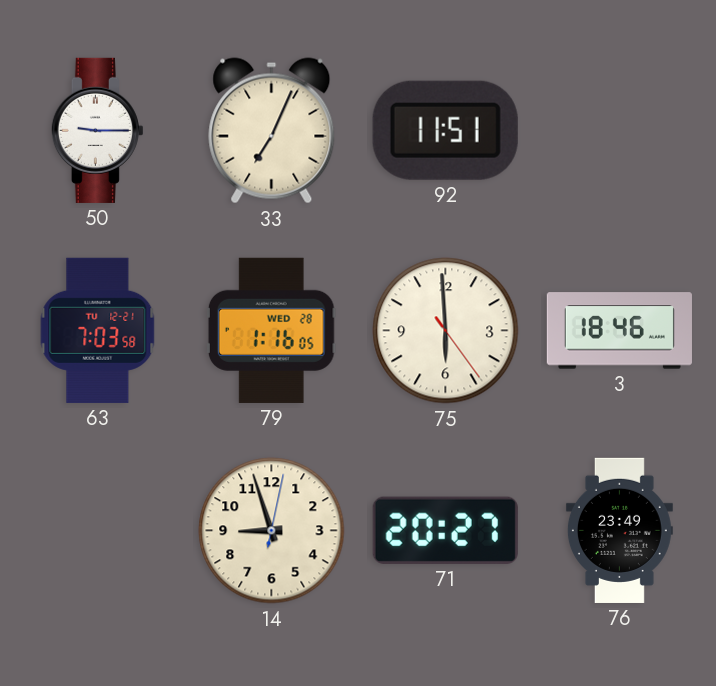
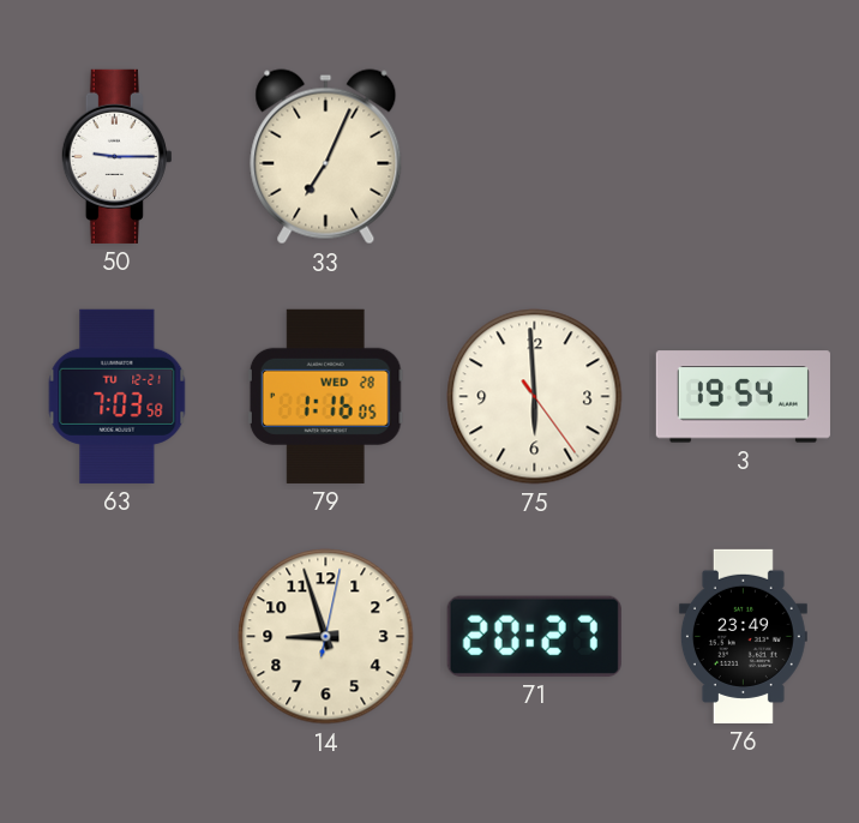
92: 11:51 -> none (445, 130)
3: 18:46 -> 19:54 (743, 397)
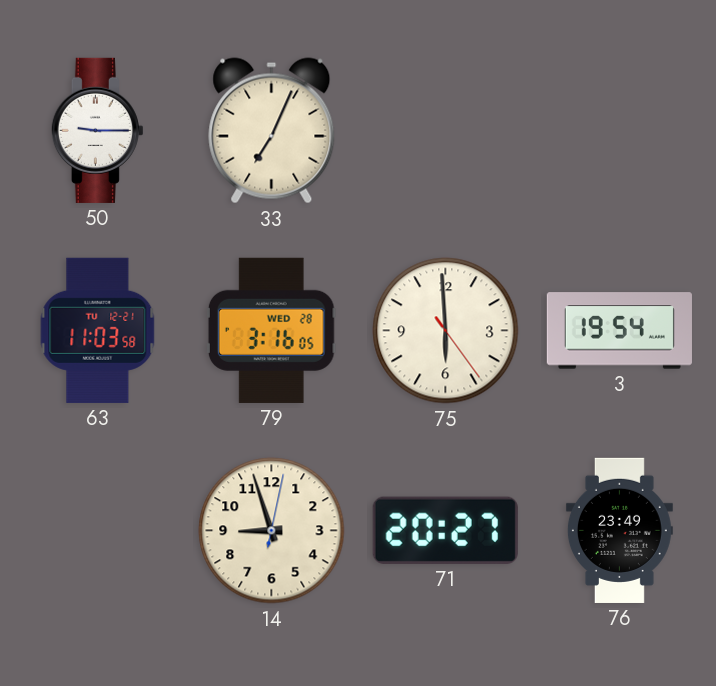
63: 7:03 -> 11:03 (98, 330)
79: 1:16 -> 3:16 (271, 330)
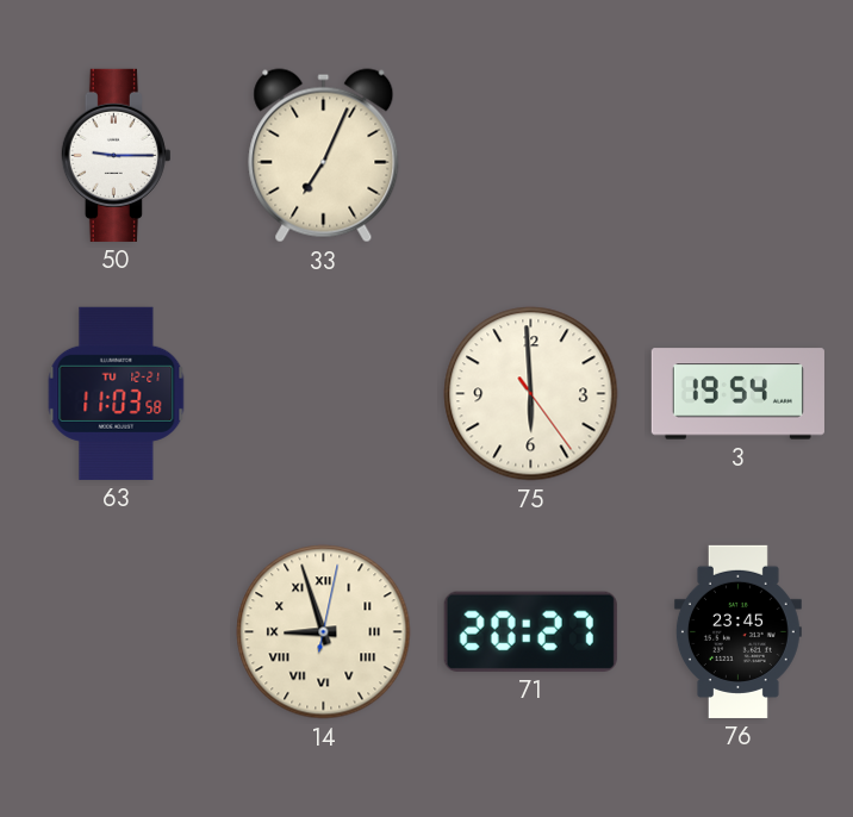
79: 3:16 -> none (271, 330)
14 numerals: Arabic -> Roman (324, 632)
76: 23:49 -> 23:45 (737, 631)
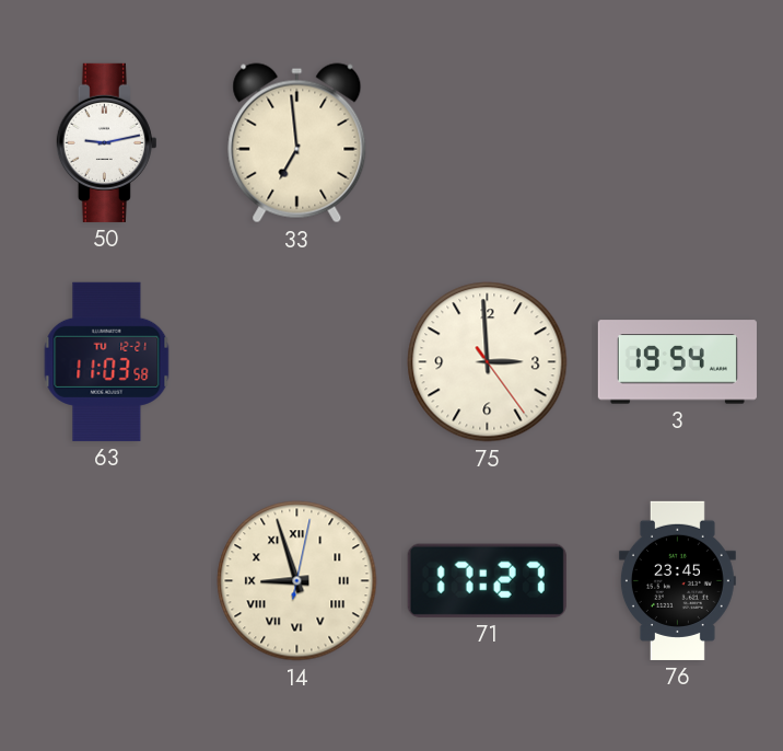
50: 9:15 -> 9:13 (106, 142)
33: 7:04 -> 6:59 (297, 143)
75: 5:59 -> 2:59 (488, 362)
71: 20:27 -> 17:27 (487, 580)
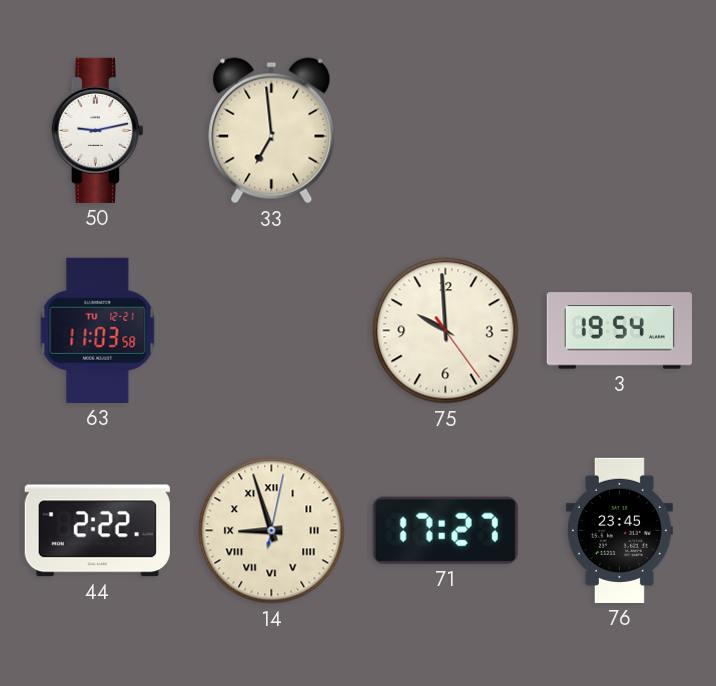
75: 2:59 -> 9:59 (446, 331)
44: none -> 2:22 (97, 531)
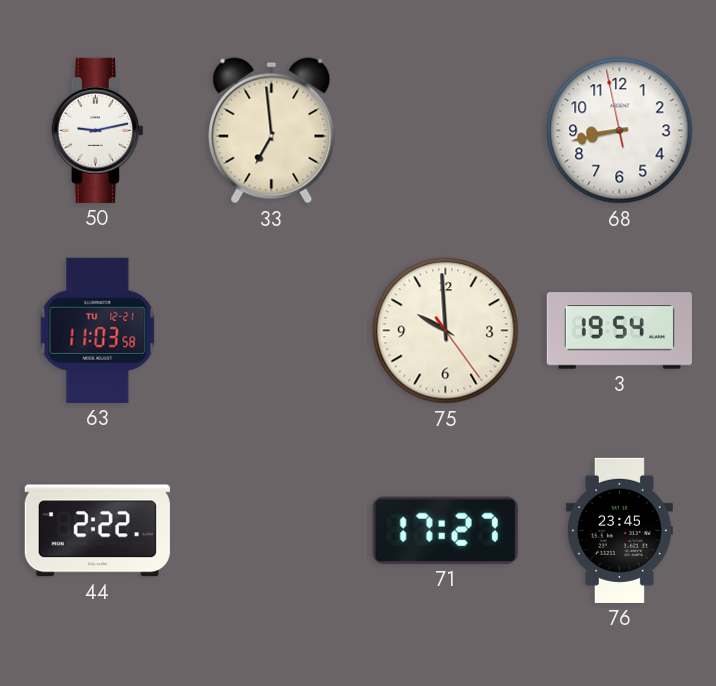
68: none -> 8:42 (620, 131)
14: 8:57 -> none (272, 531)
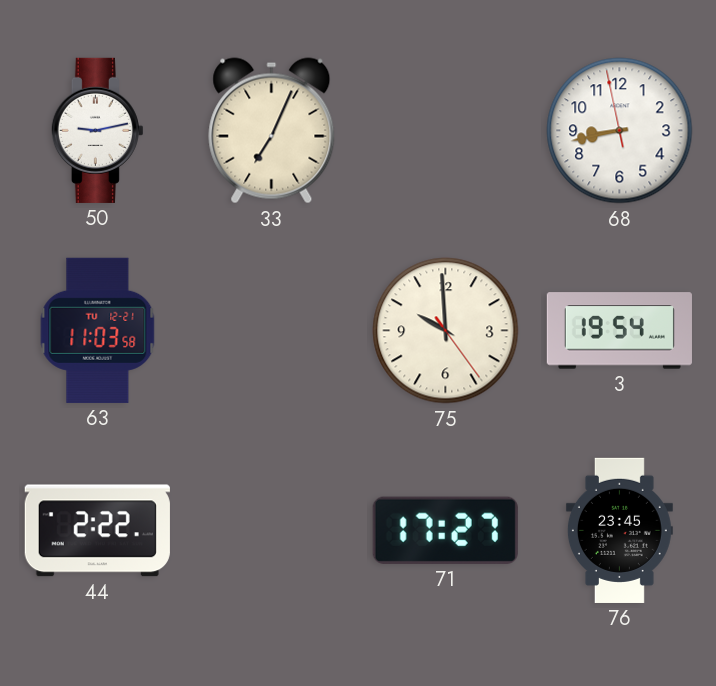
33: 6:59 -> 7:04 (272, 131)
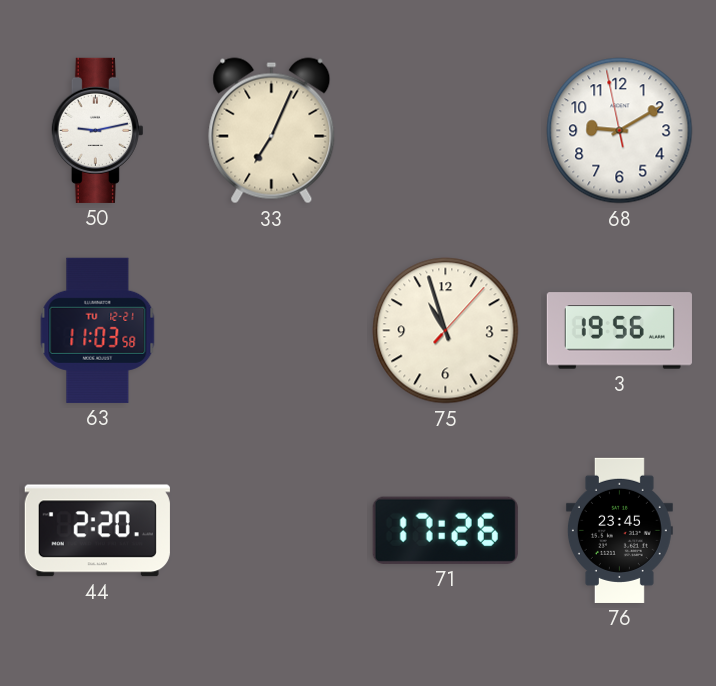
68: 8:42 -> 9:09 (620, 131)
75: 9:59 -> 10:57 (446, 331)
3: 19:54 -> 19:56 (619, 331)
44: 2:22 -> 2:20 (97, 531)
71: 17:27 -> 17:26 (445, 530)
